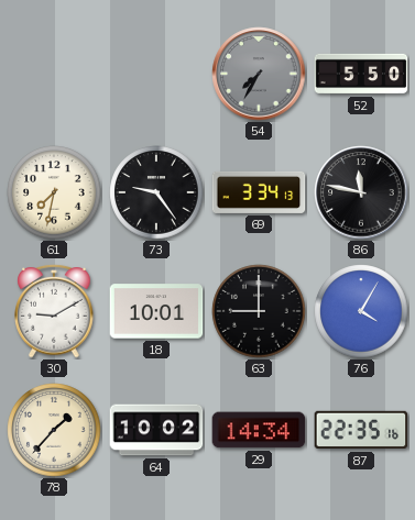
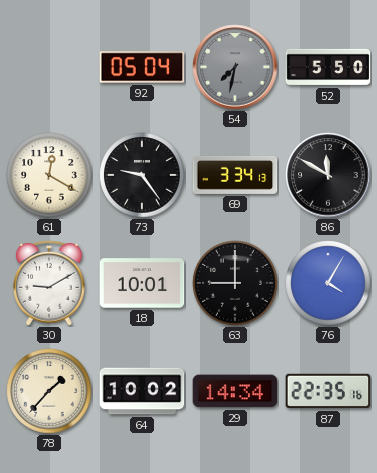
92: none -> 05:04 (142, 67)
54: 7:35 -> 7:32 (235, 67)
61: 7:32 -> 12:20 (49, 175)
86: 11:47 -> 11:50 (328, 175)
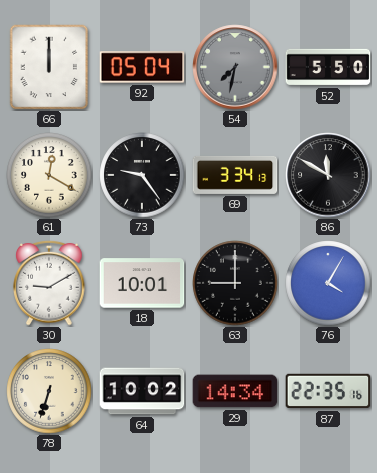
66: none -> 12:00 (49, 67)
78: 1:37 -> 6:33 (49, 391)
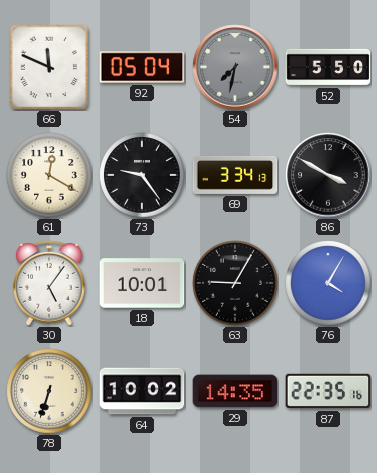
66: 12:00 -> 11:49 (49, 67)
86: 11:50 -> 3:50 (328, 175)
30: 9:10 -> 5:06 (49, 283)
63: 9:00 -> 9:05 (235, 283)
29: 14:34 -> 14:35 (235, 391)
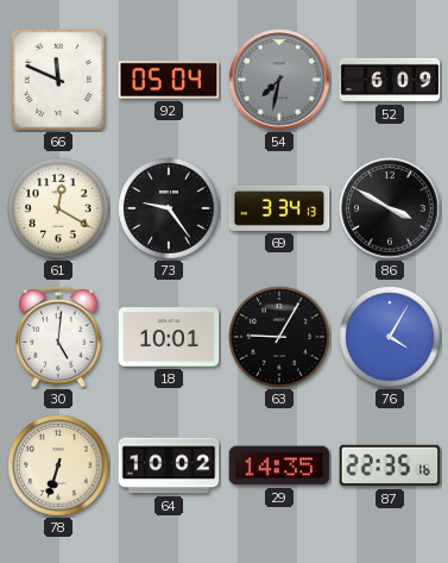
52: 5:50 -> 6:09 (390, 80)
30: 5:06 -> 5:01 (58, 337)
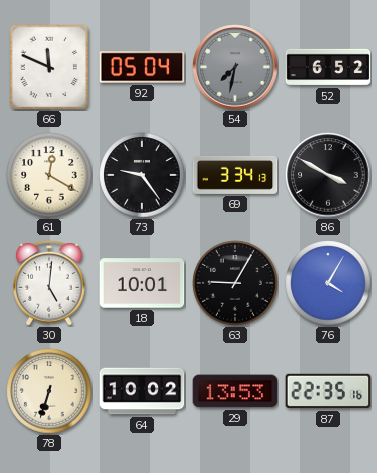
52: 6:09 -> 6:52 (328, 67)
29: 14:35 -> 13:53 (235, 391)
